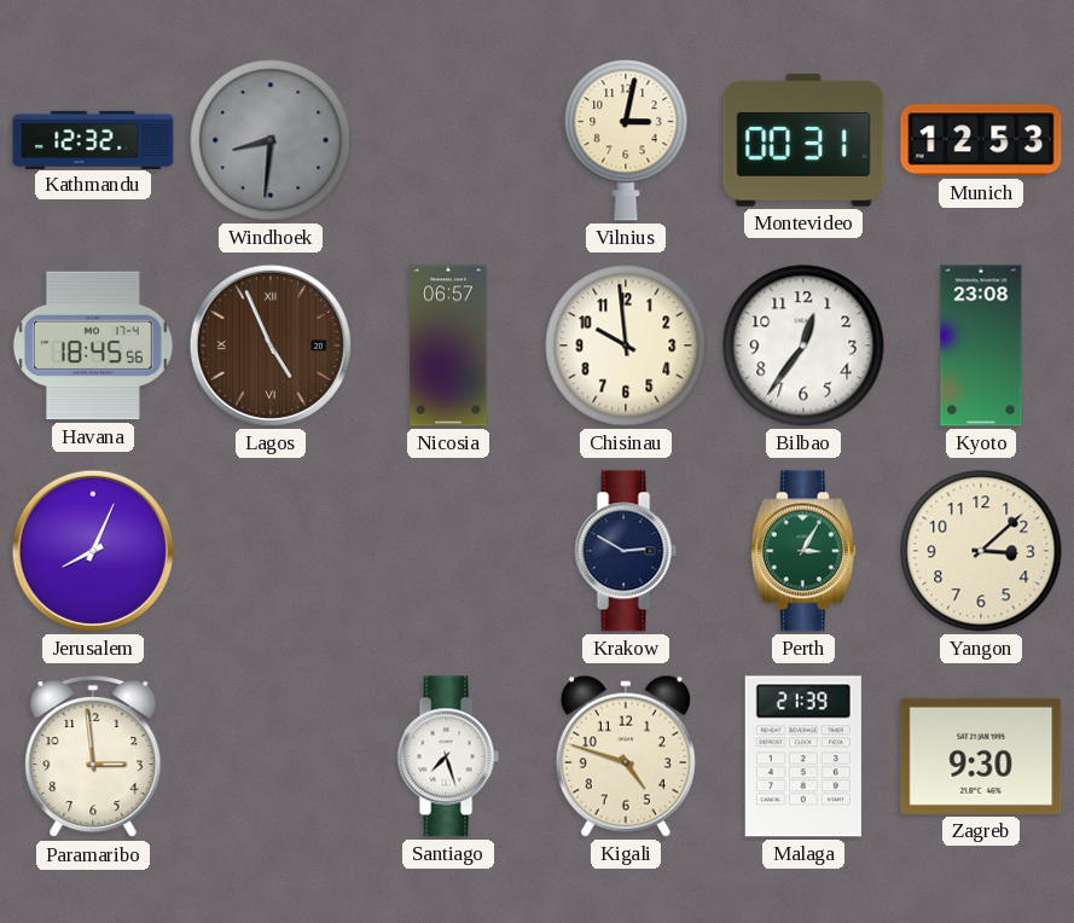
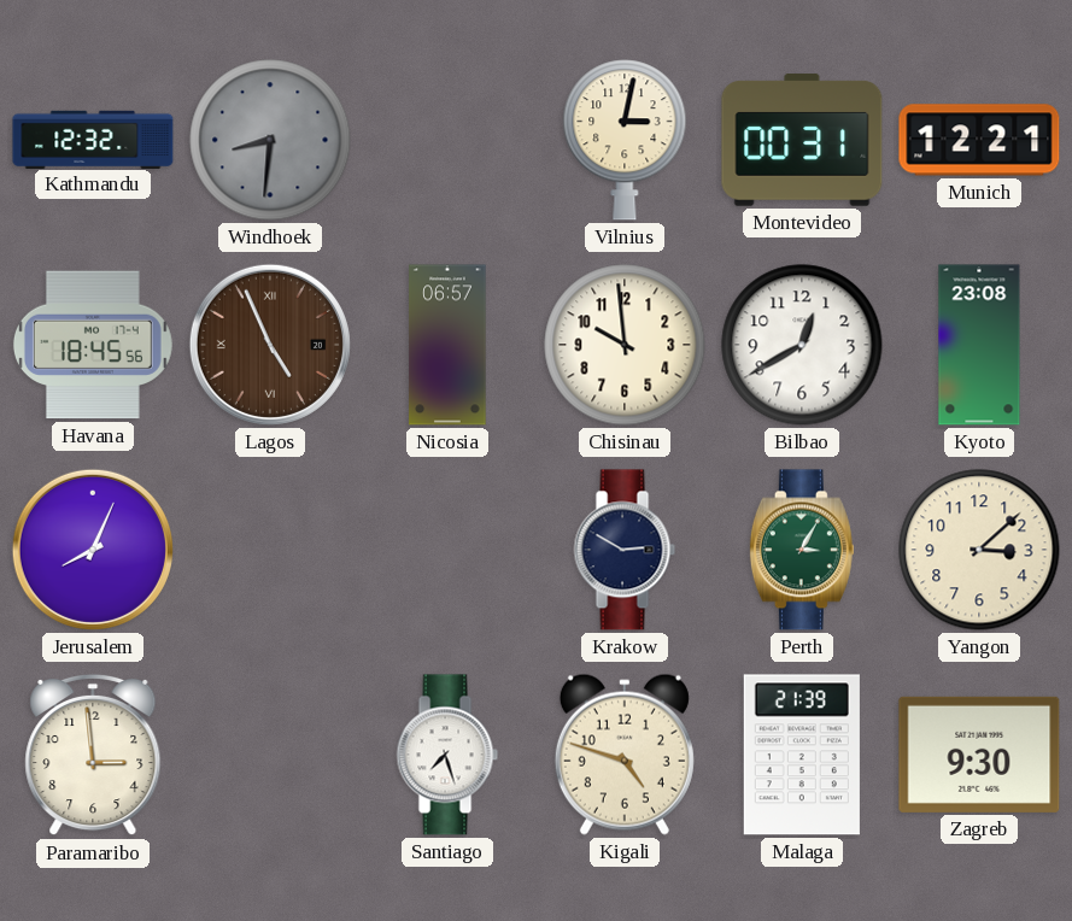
Munich: 12:53 -> 12:21 (979, 140)
Bilbao: 12:36 -> 12:40 (802, 345)
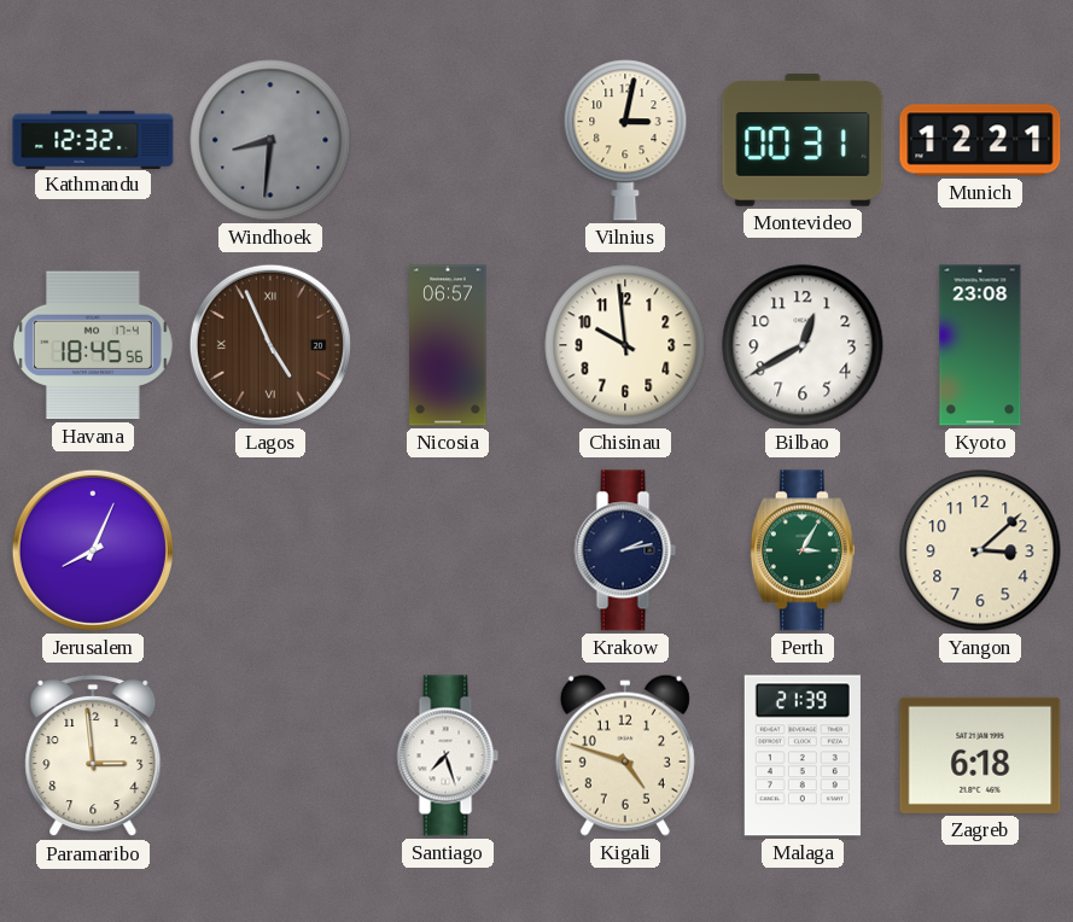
Krakow: 2:50 -> 2:13 (625, 550)
Zagreb: 9:30 -> 6:18 (980, 755)
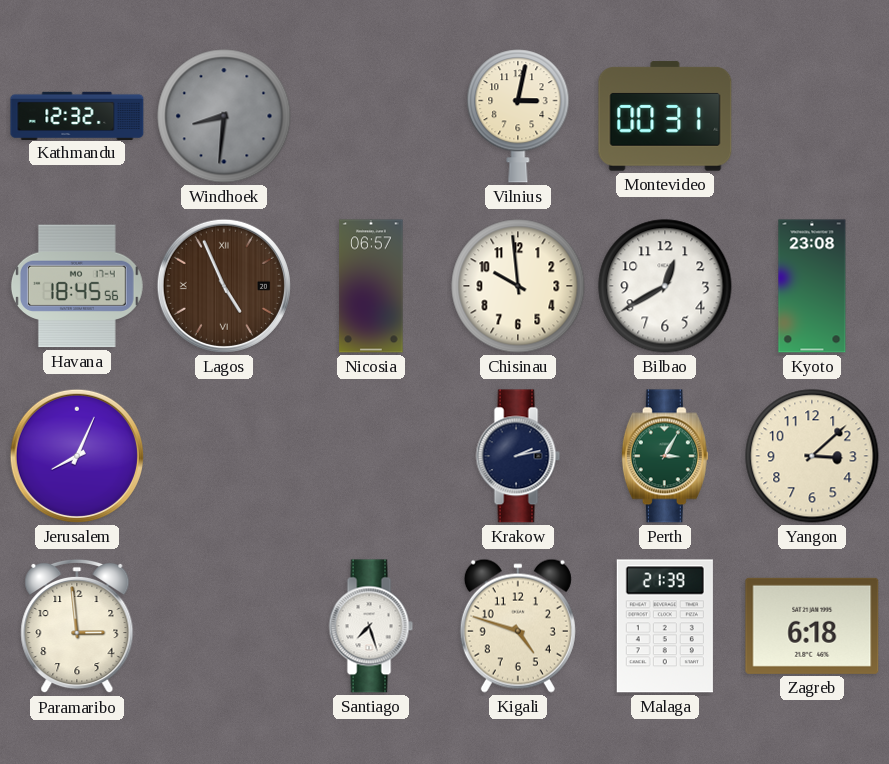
Munich: 12:21 -> none (980, 140)
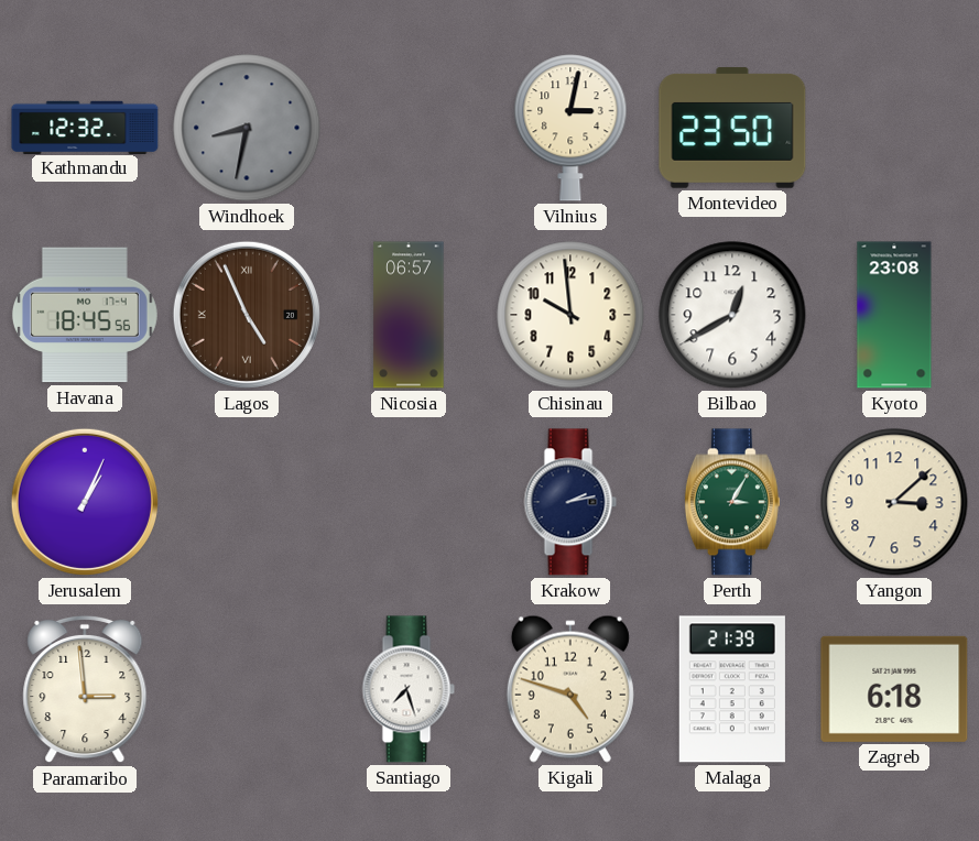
Windhoek: 8:31 -> 8:32 (247, 128)
Montevideo: 00:31 -> 23:50 (732, 128)
Jerusalem: 8:04 -> 1:04 (85, 502)
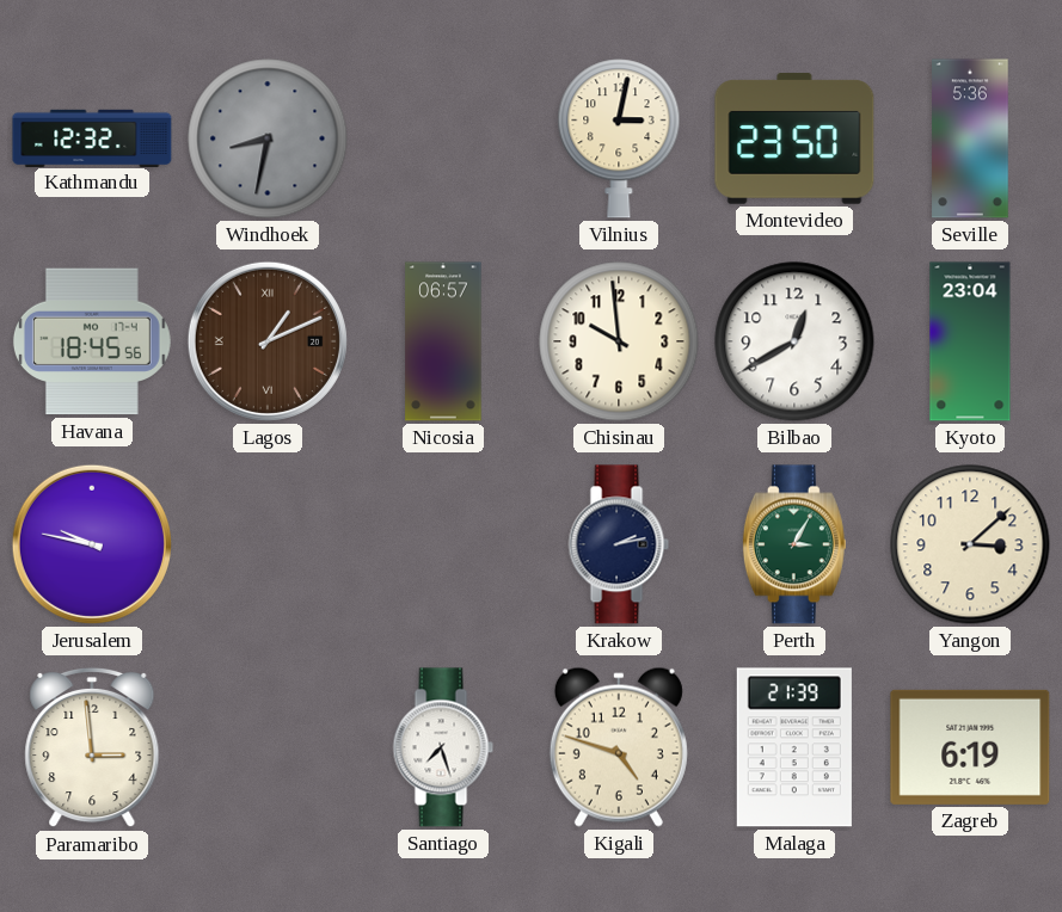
Seville: none -> 5:36 (970, 138)
Lagos: 4:56 -> 1:11 (268, 341)
Kyoto: 23:08 -> 23:04 (970, 341)
Jerusalem: 1:04 -> 9:47 (92, 544)
Zagreb: 6:18 -> 6:19 (970, 747)
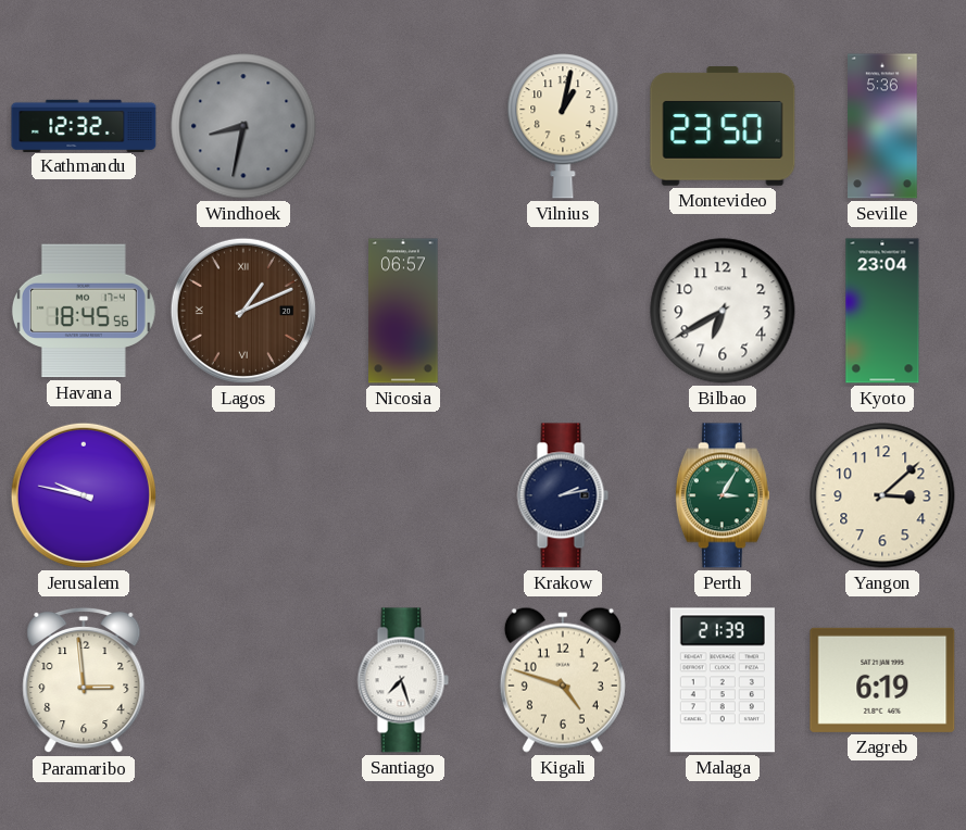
Vilnius: 3:02 -> 1:02 (563, 126)
Chisinau: 9:59 -> none (619, 341)
Bilbao: 12:40 -> 6:40 (723, 311)
